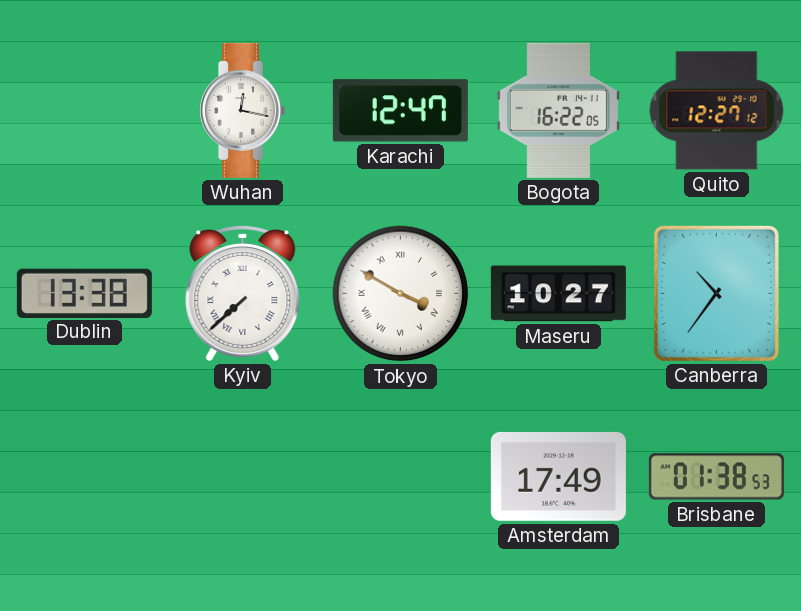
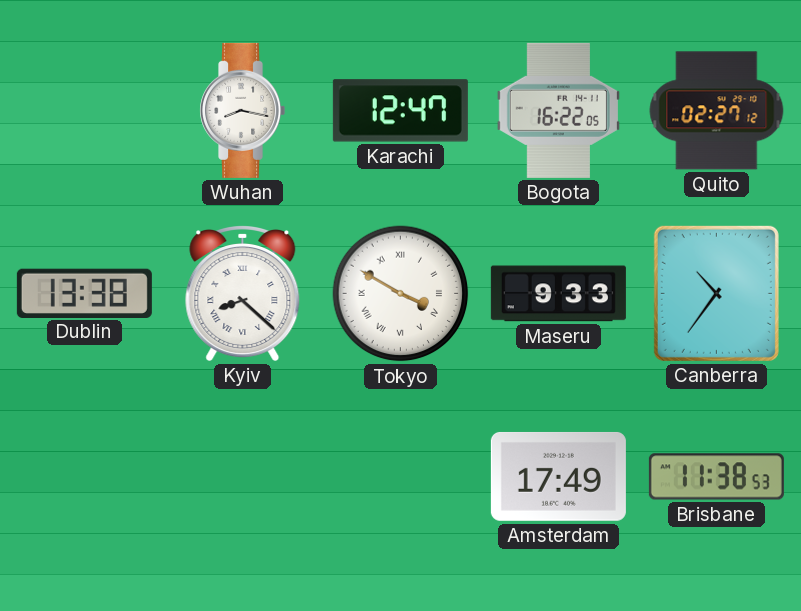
Wuhan: 12:17 -> 8:17 (243, 110)
Quito: 12:27 -> 02:27 (717, 111)
Kyiv: 7:38 -> 8:22 (243, 294)
Maseru: 10:27 -> 9:33 (558, 294)
Brisbane: 01:38 -> 11:38 (716, 477)
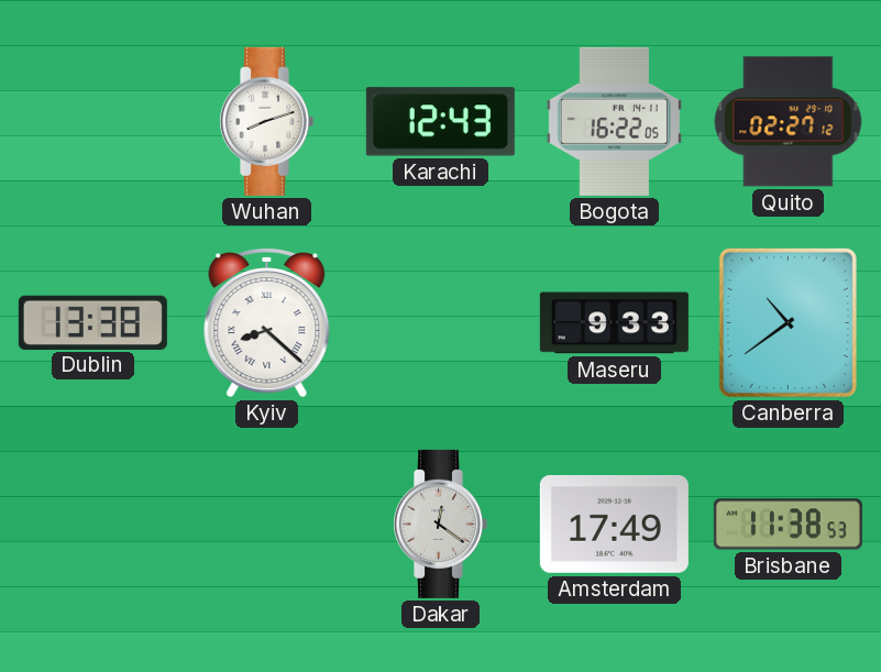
Wuhan: 8:17 -> 8:12 (267, 121)
Karachi: 12:47 -> 12:43 (440, 122)
Tokyo: 3:50 -> none (401, 294)
Canberra: 10:36 -> 10:39 (788, 322)
Dakar: none -> 12:21 (441, 524)
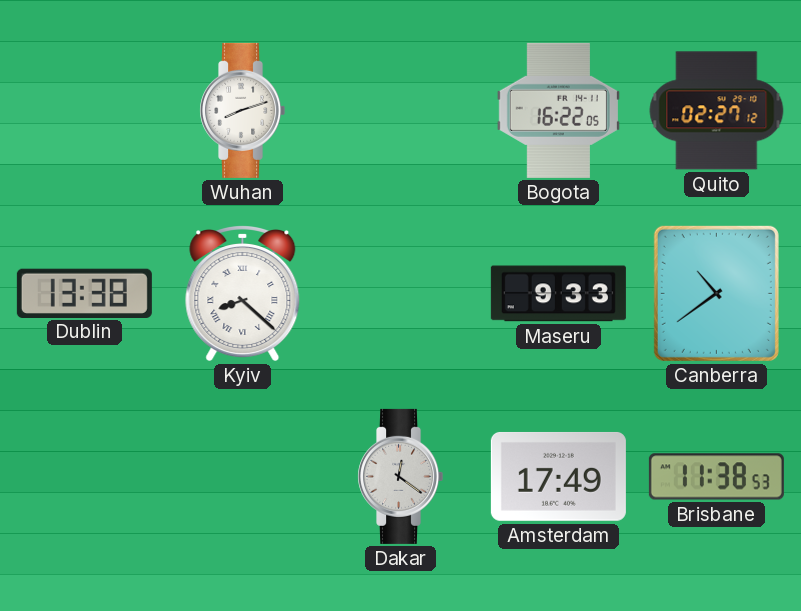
Karachi: 12:43 -> none (440, 122)
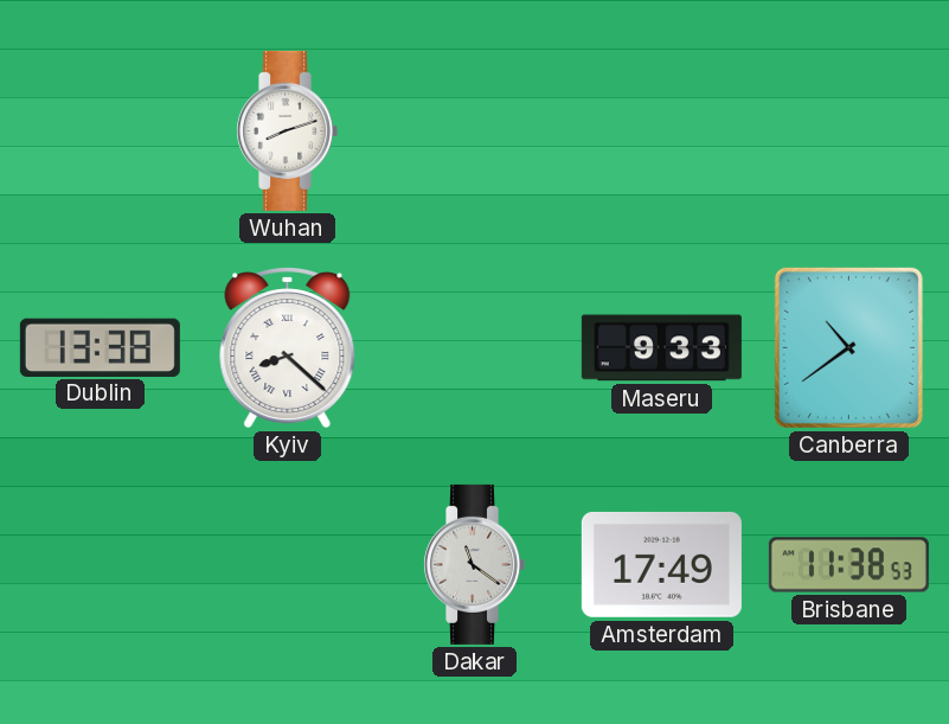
Bogota: 16:22 -> none (558, 110)
Quito: 02:27 -> none (717, 111)
Dakar: 12:21 -> 11:21 (475, 564)
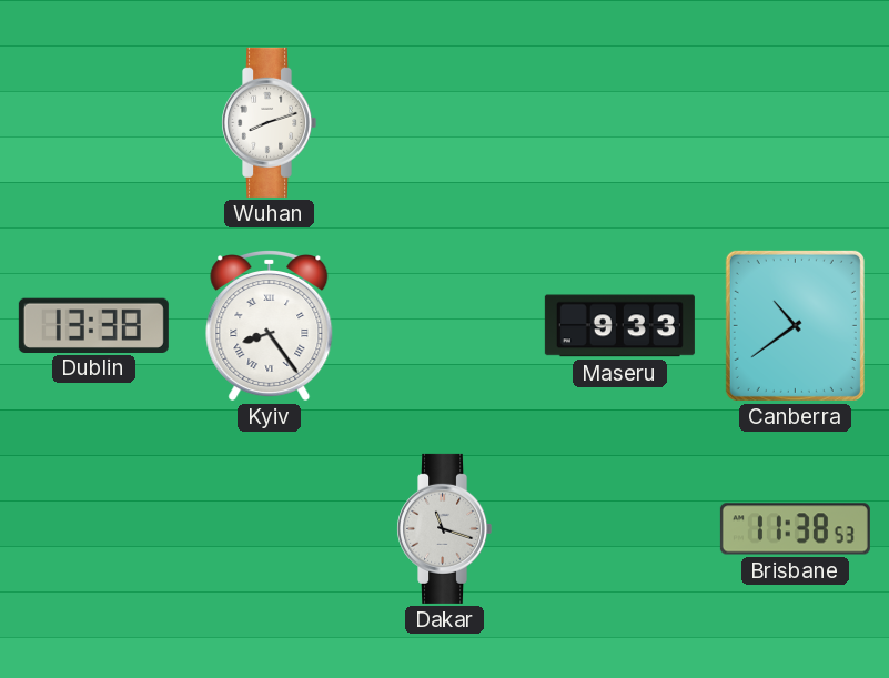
Kyiv: 8:22 -> 8:24 (270, 326)
Dakar: 11:21 -> 11:18 (445, 528)
Amsterdam: 17:49 -> none (661, 564)
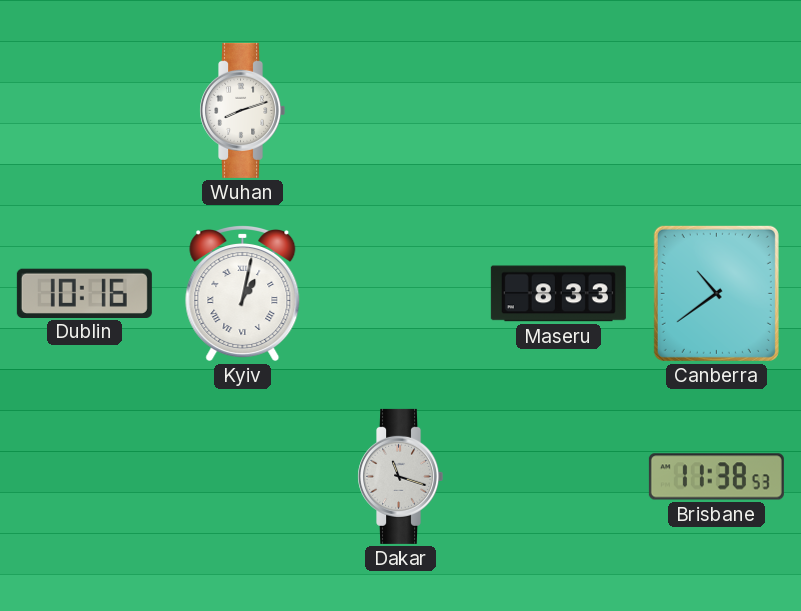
Dublin: 13:38 -> 10:16 (84, 293)
Kyiv: 8:24 -> 1:02 (243, 294)
Maseru: 9:33 -> 8:33 (558, 294)
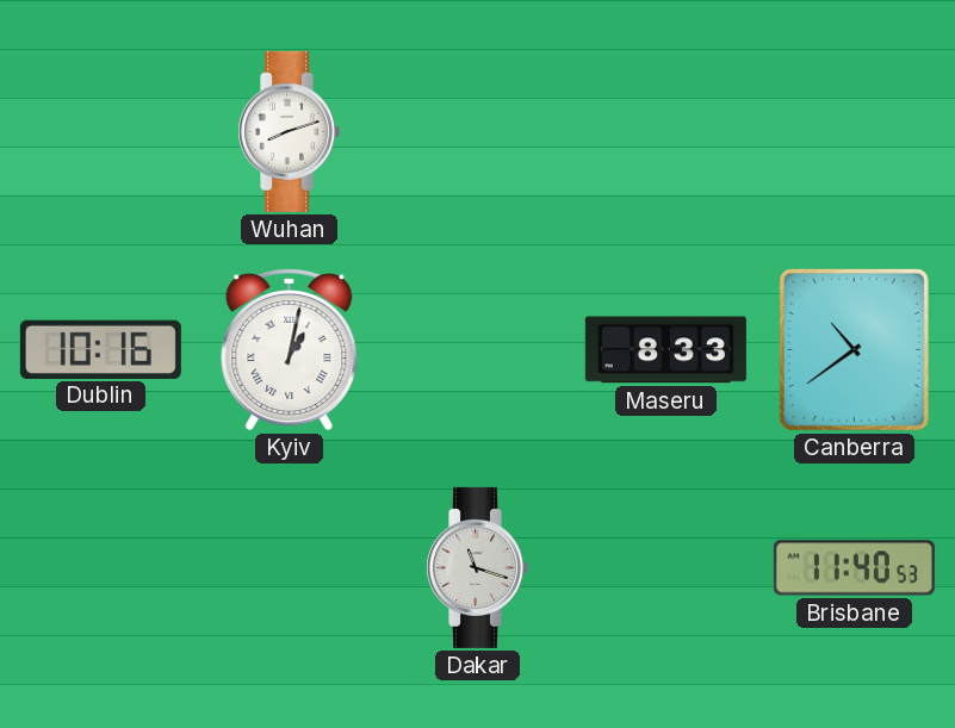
Brisbane: 11:38 -> 11:40 (854, 568)
